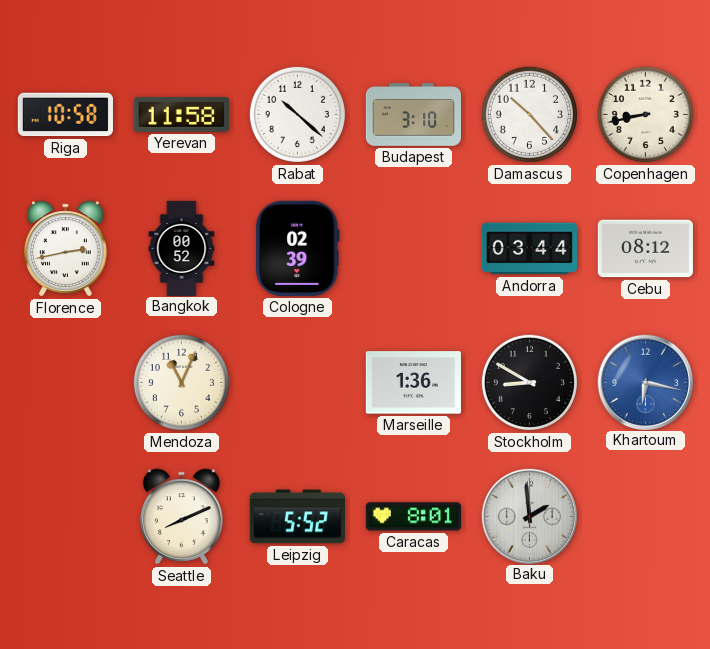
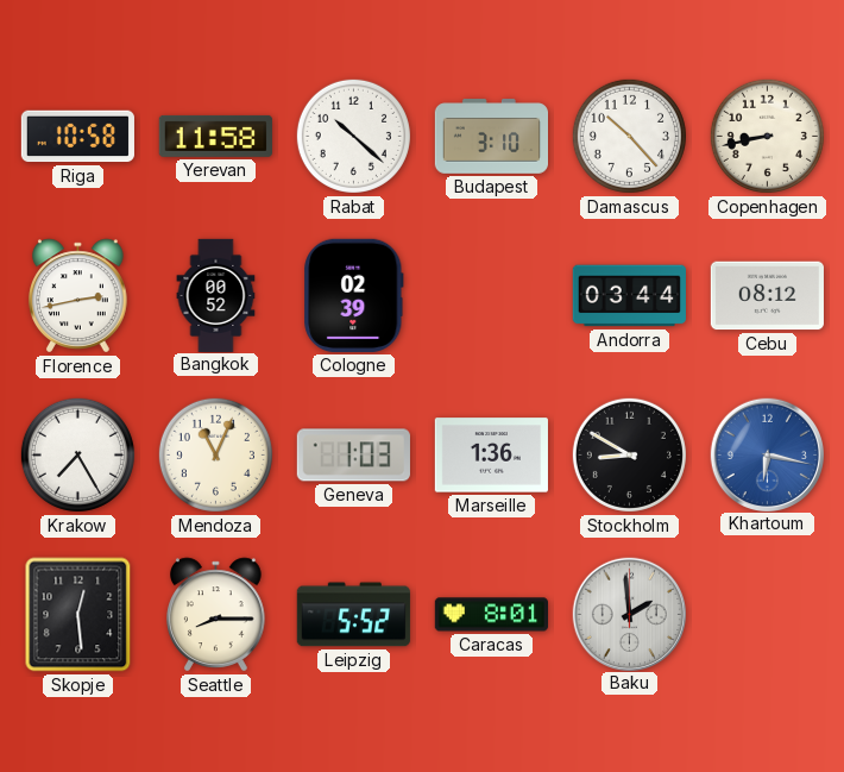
Krakow: none -> 7:25 (77, 454)
Geneva: none -> 1:03 (353, 456)
Skopje: none -> 12:29 (78, 615)
Seattle: 8:11 -> 8:15 (216, 615)
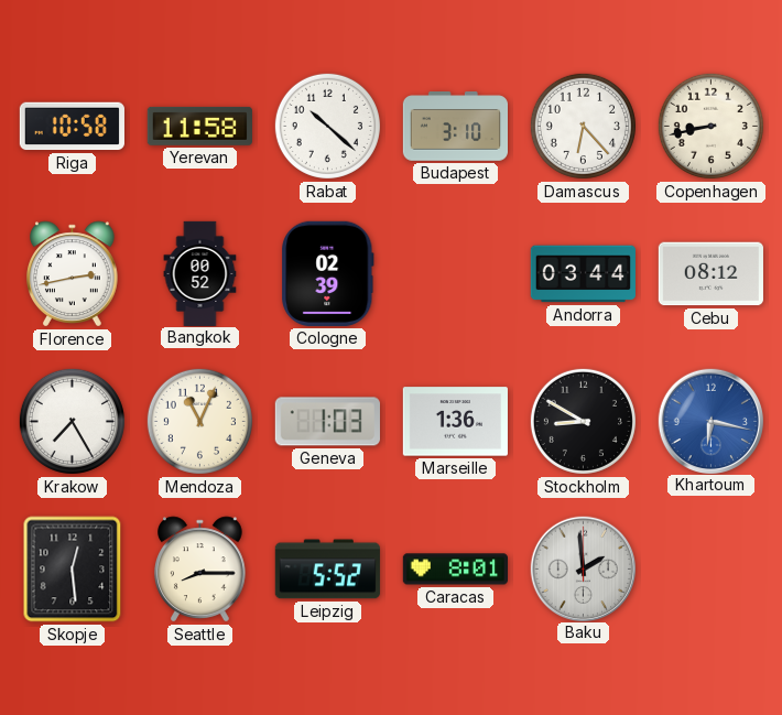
Damascus: 10:23 -> 6:23 (583, 126)
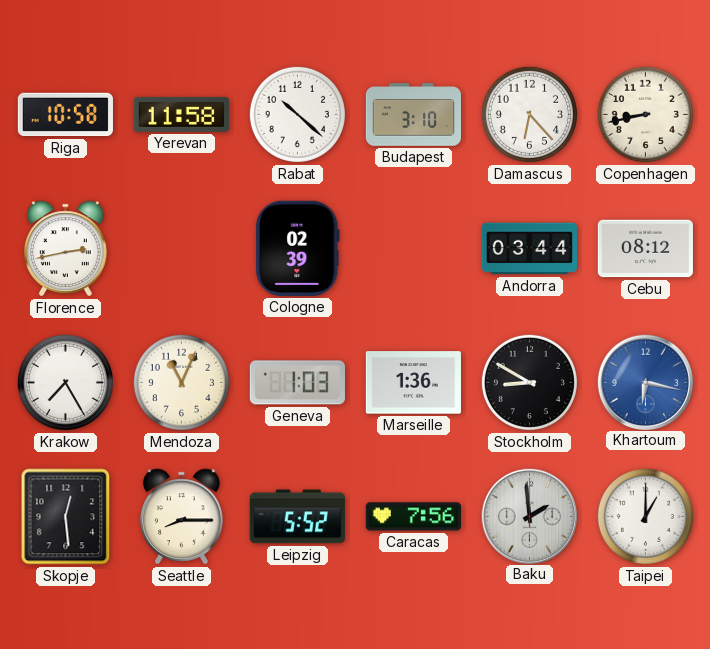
Bangkok: 00:52 -> none (200, 273)
Caracas: 8:01 -> 7:56 (413, 517)
Taipei: none -> 1:00 (645, 516)
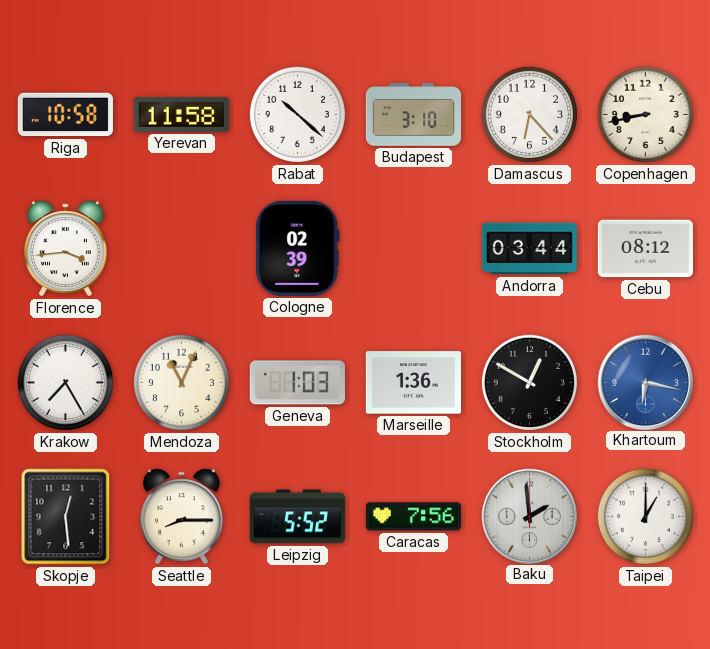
Florence: 2:43 -> 3:44 (66, 249)
Stockholm: 8:50 -> 12:50 (529, 382)
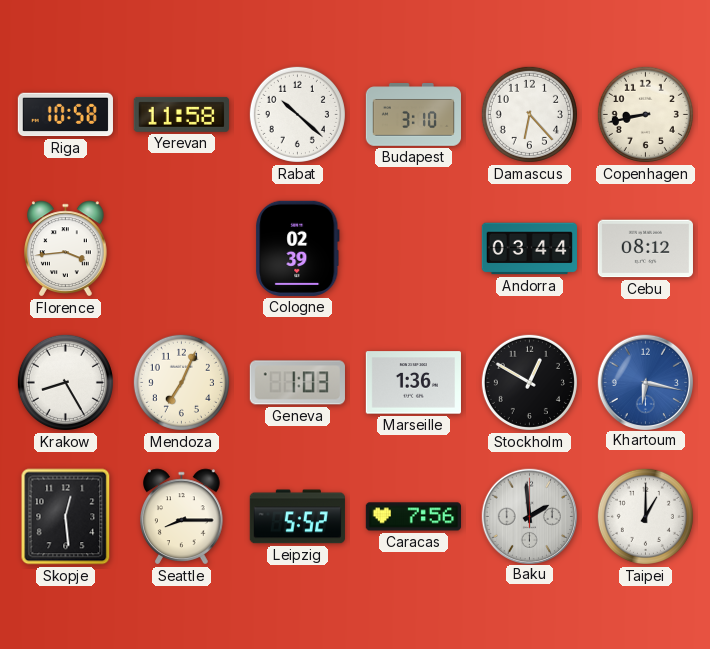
Krakow: 7:25 -> 8:25 (65, 382)
Mendoza: 11:04 -> 7:04 (181, 382)
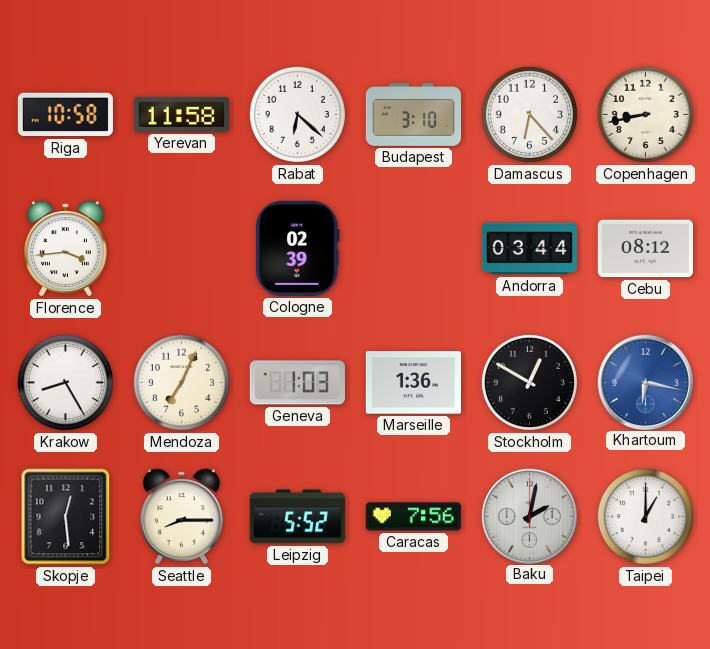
Rabat: 10:22 -> 6:22 (297, 114)
Baku: 1:59 -> 2:02 (529, 516)
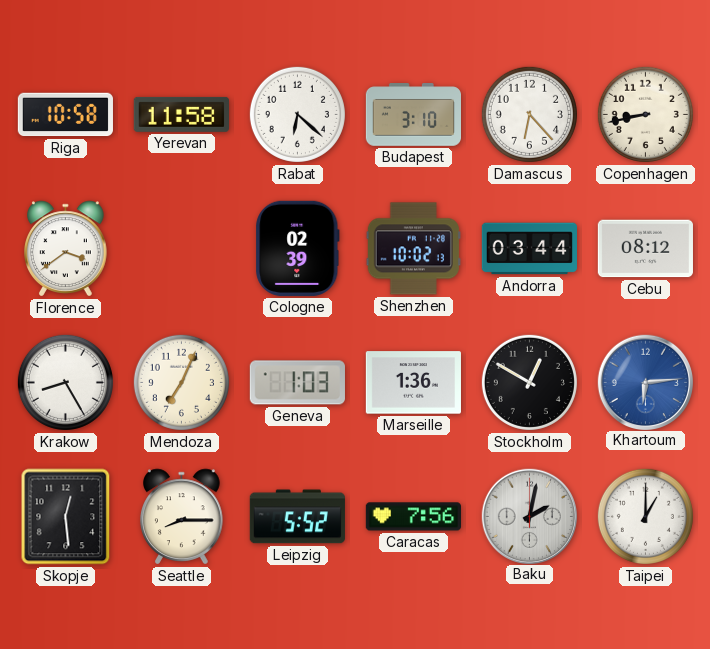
Florence: 3:44 -> 3:39 (66, 249)
Shenzhen: none -> 10:02 (413, 249)
Khartoum: 6:17 -> 6:14 (645, 382)
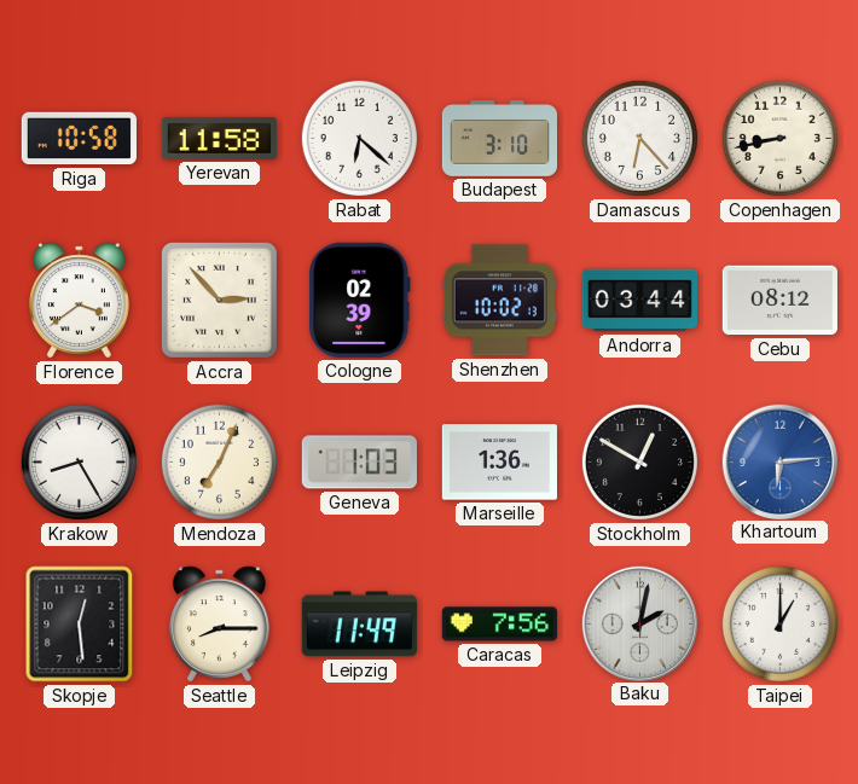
Accra: none -> 2:53 (219, 300)
Leipzig: 5:52 -> 11:49 (359, 625)
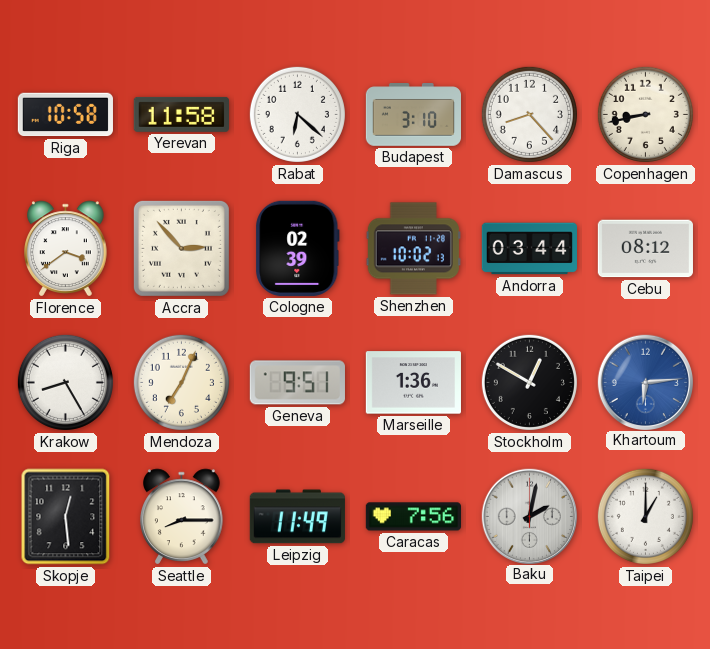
Damascus: 6:23 -> 8:23 (529, 114)
Geneva: 1:03 -> 9:51 (297, 383)
